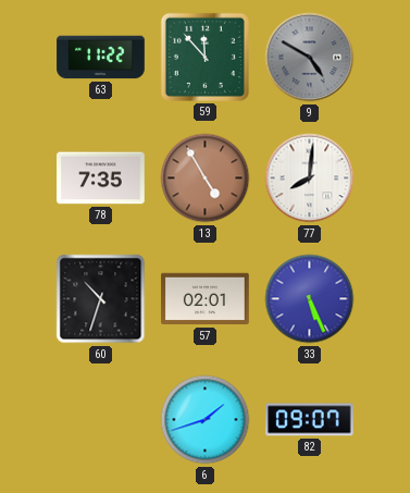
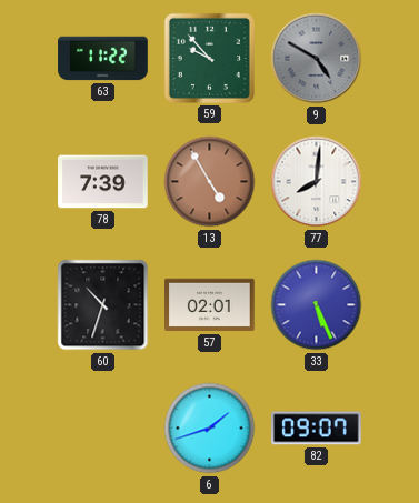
59: 11:53 -> 9:53 (209, 58)
78: 7:35 -> 7:39 (103, 182)
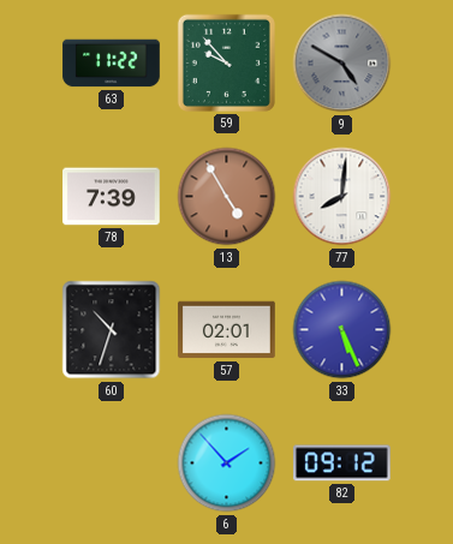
6: 1:42 -> 1:53 (227, 464)
82: 09:07 -> 09:12 (342, 464)
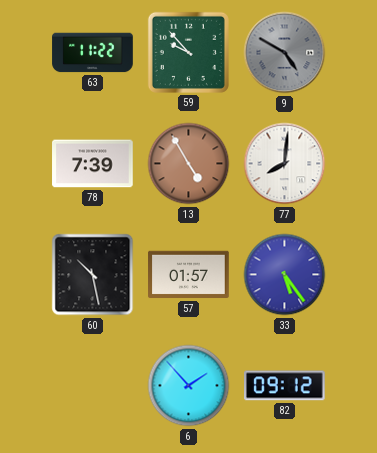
60: 10:33 -> 10:28 (93, 275)
57: 02:01 -> 01:57 (189, 275)
33: 5:26 -> 5:24 (285, 275)
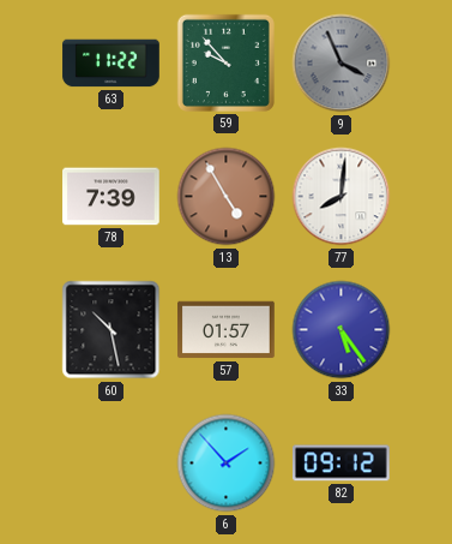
9: 4:50 -> 3:56 (342, 64)
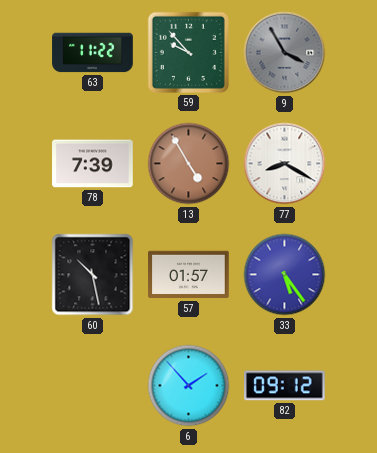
9: 3:56 -> 3:55 (285, 53)
77: 8:01 -> 8:20 (285, 164)
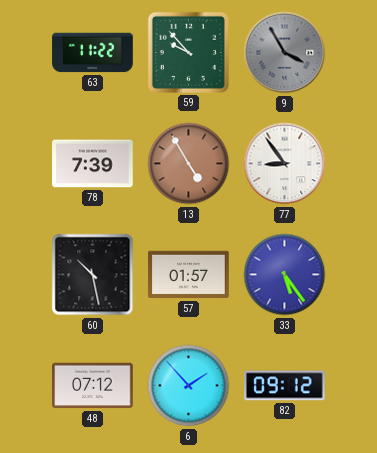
77: 8:20 -> 8:54 (285, 164)
48: none -> 07:12 (93, 386)
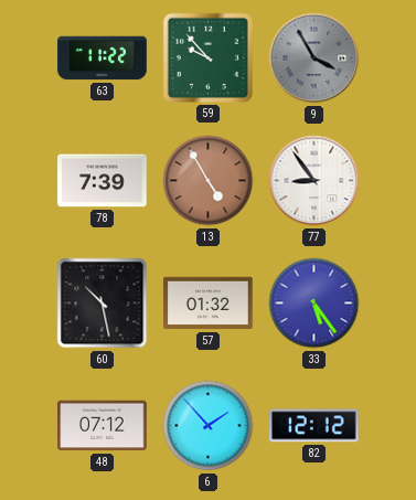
57: 01:57 -> 01:32 (209, 304)
82: 09:12 -> 12:12 (314, 426)
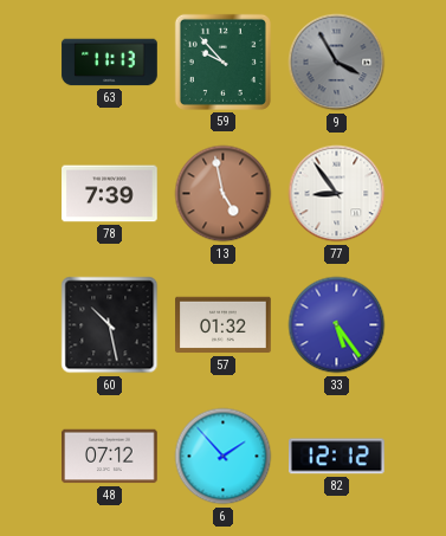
63: 11:22 -> 11:13 (110, 63)
13: 4:55 -> 4:58 (224, 194)
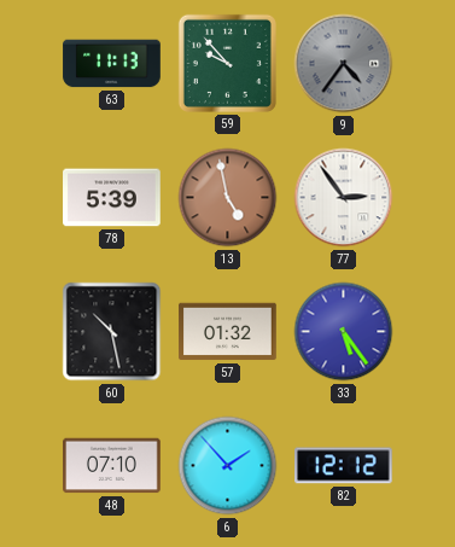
9: 3:55 -> 4:36 (344, 64)
78: 7:39 -> 5:39 (112, 198)
77: 8:54 -> 2:54 (344, 198)
48: 07:12 -> 07:10 (112, 466)
